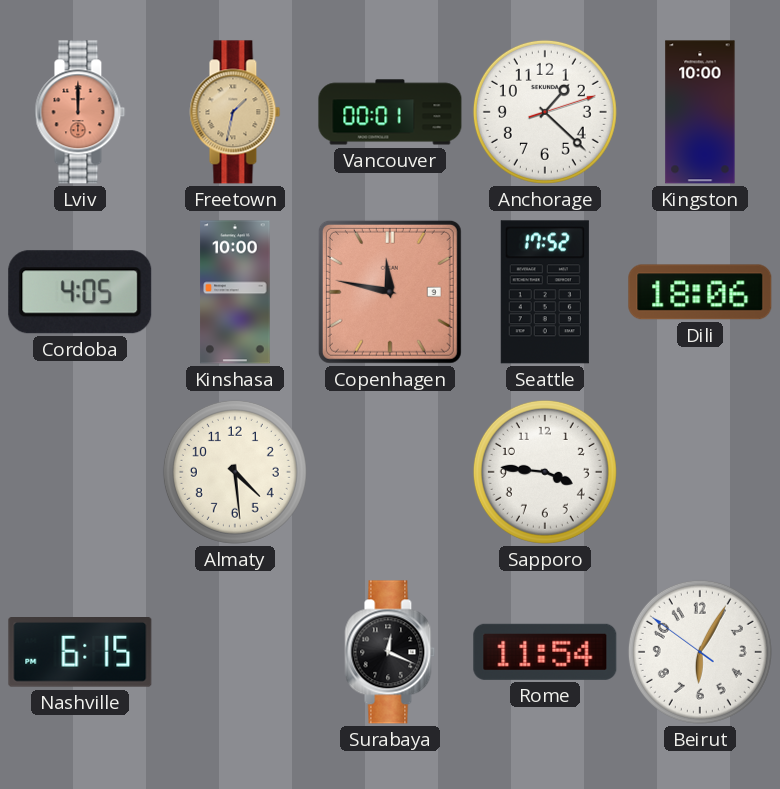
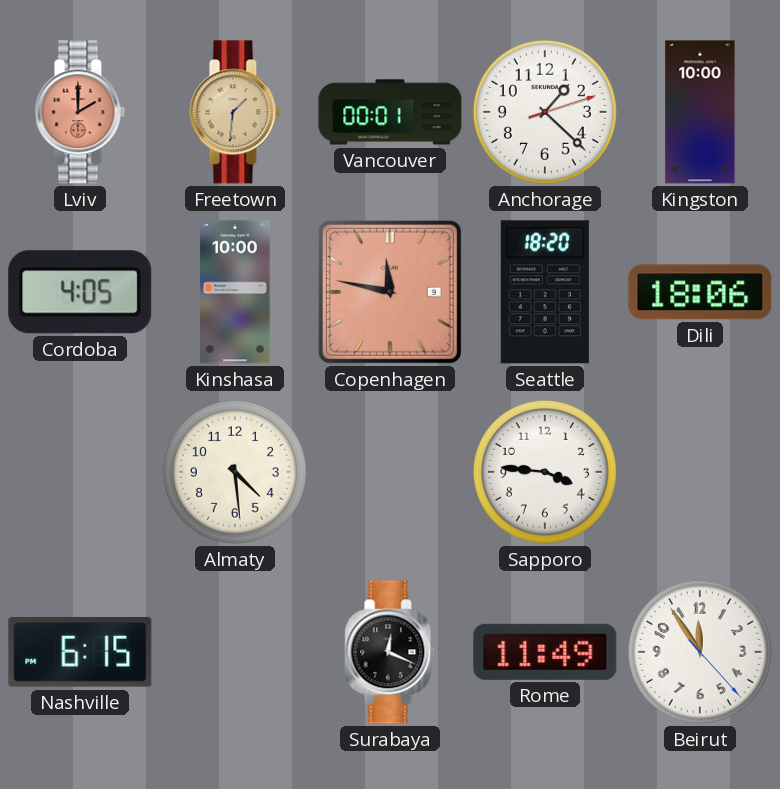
Lviv: 12:00 -> 2:00 (80, 112)
Freetown: 1:32 -> 1:31 (235, 112)
Seattle: 17:52 -> 18:20 (545, 292)
Rome: 11:54 -> 11:49 (545, 652)
Beirut: 6:04 -> 11:54 (700, 652)
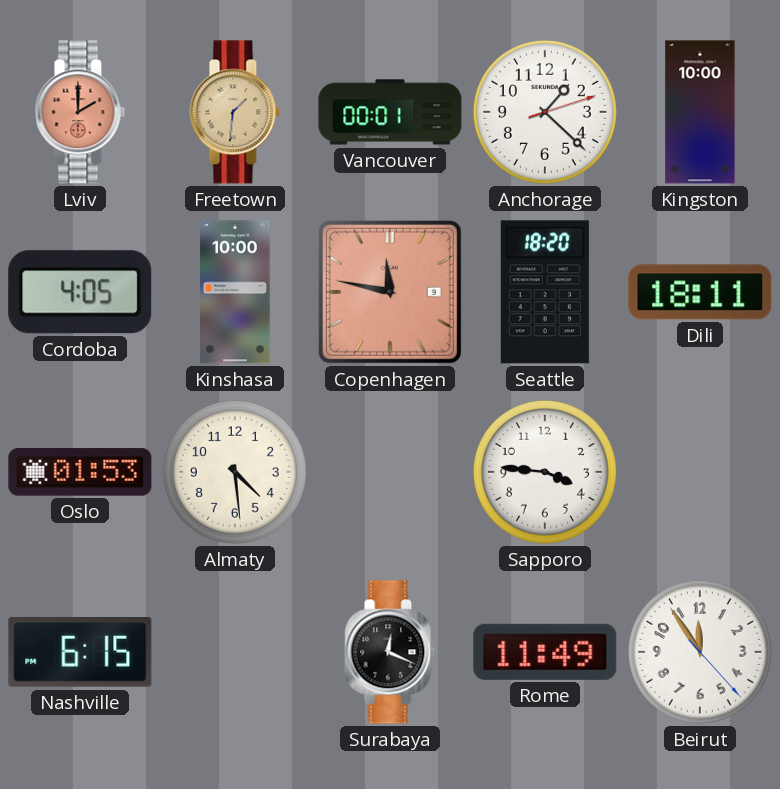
Dili: 18:06 -> 18:11 (700, 292)
Oslo: none -> 01:53 (80, 472)
